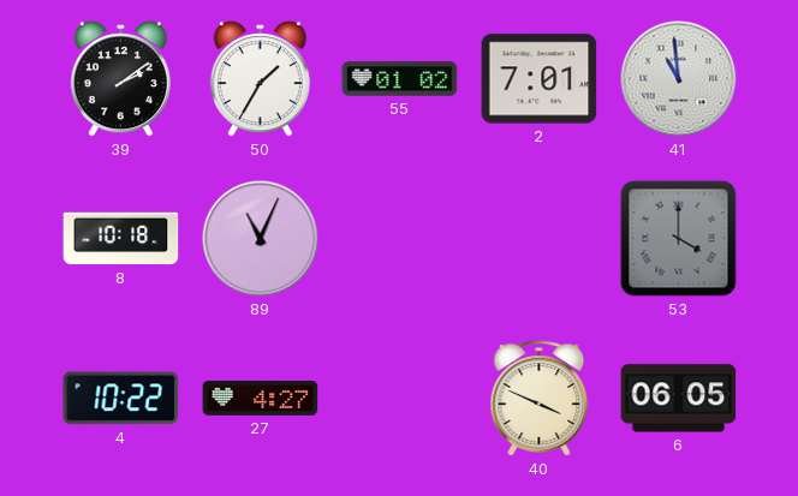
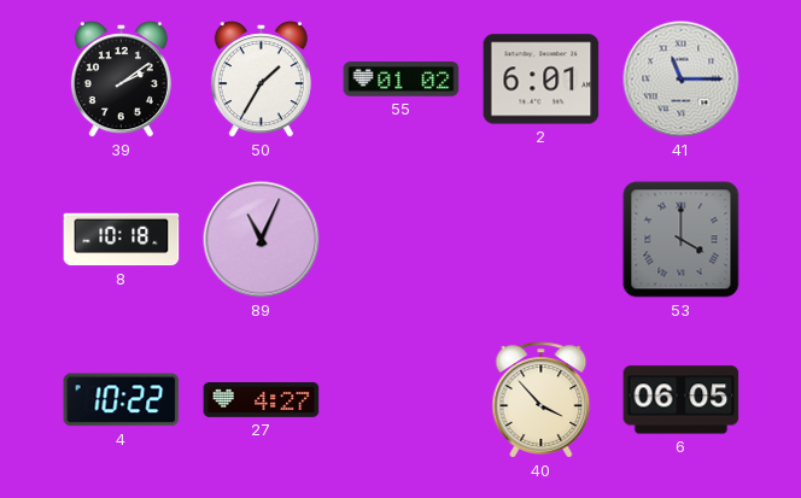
2: 7:01 -> 6:01 (542, 80)
41: 10:59 -> 11:15 (682, 80)
40: 3:49 -> 3:53 (542, 400)
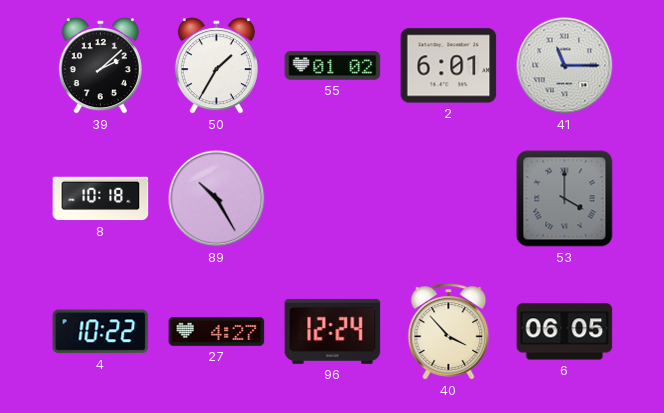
39: 2:09 -> 2:08 (100, 66)
89: 11:04 -> 10:25 (217, 199)
96: none -> 12:24 (333, 331)
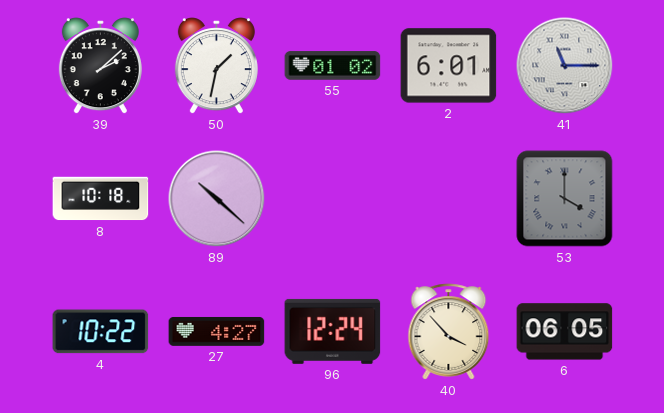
50: 1:35 -> 1:32 (216, 66)
89: 10:25 -> 10:22 (217, 199)
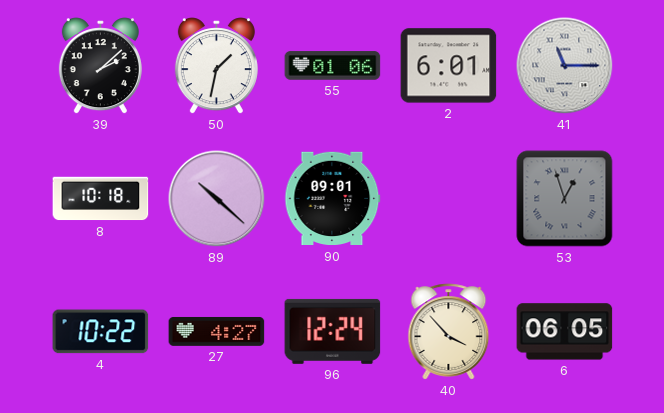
55: 01:02 -> 01:06 (333, 66)
90: none -> 09:01 (333, 199)
53: 4:00 -> 12:57 (565, 199)
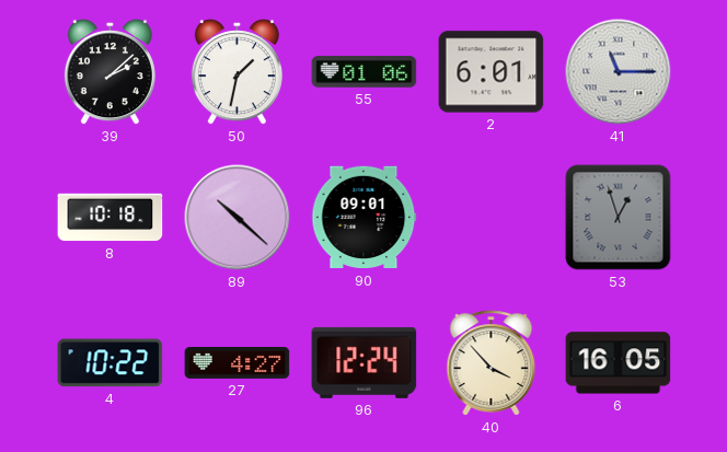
6: 06:05 -> 16:05 (619, 363)
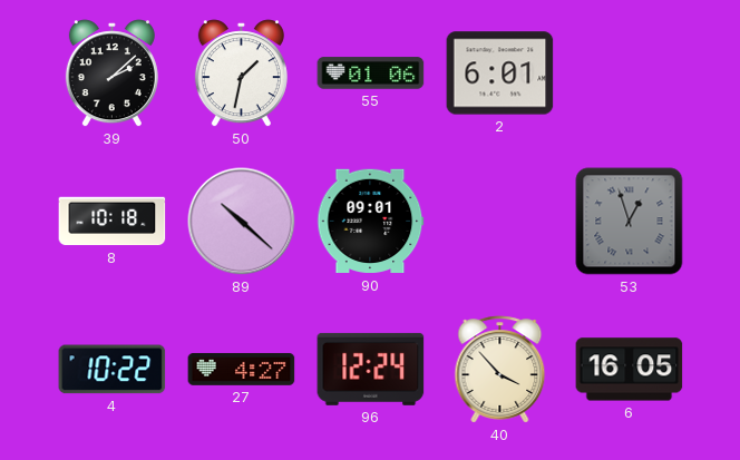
41: 11:15 -> none (619, 72)
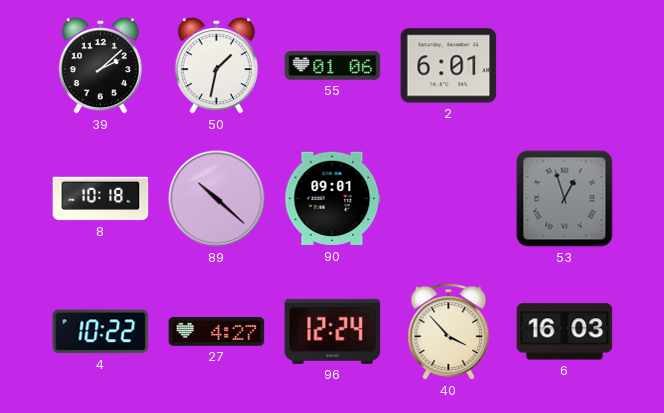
6: 16:05 -> 16:03 (565, 332)
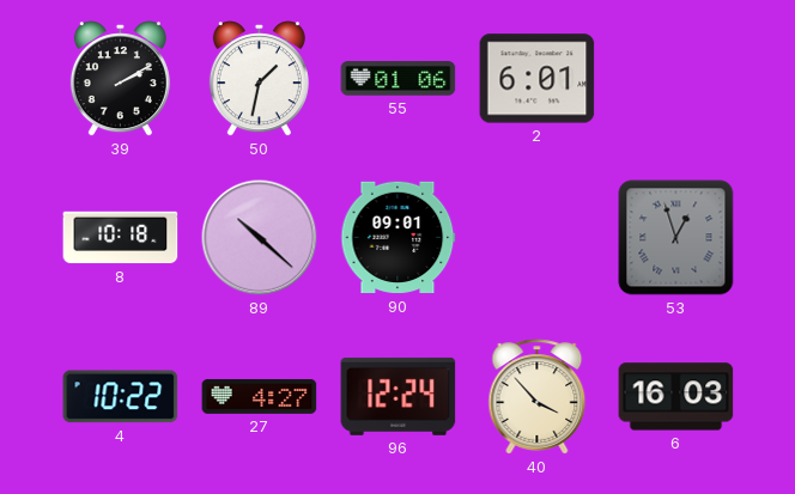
39: 2:08 -> 2:10 (120, 79)
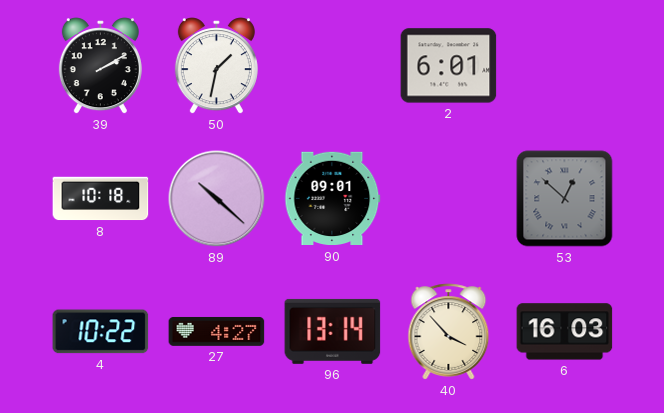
55: 01:06 -> none (399, 79)
53: 12:57 -> 12:52 (565, 199)
96: 12:24 -> 13:14 (333, 331)
